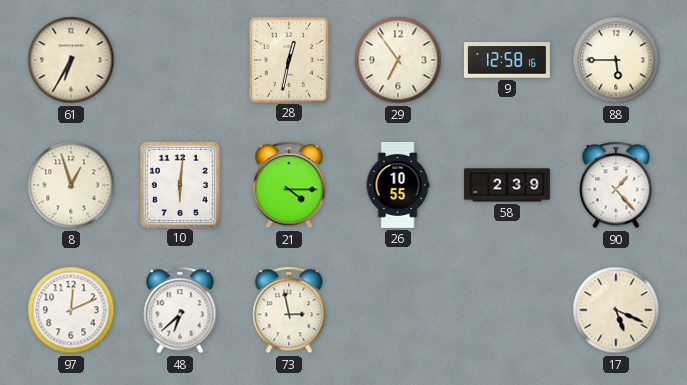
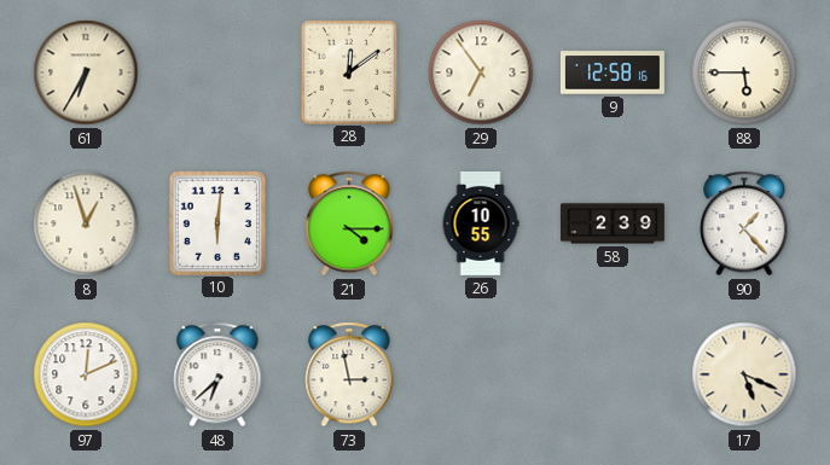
28: 12:32 -> 12:09 (348, 71)
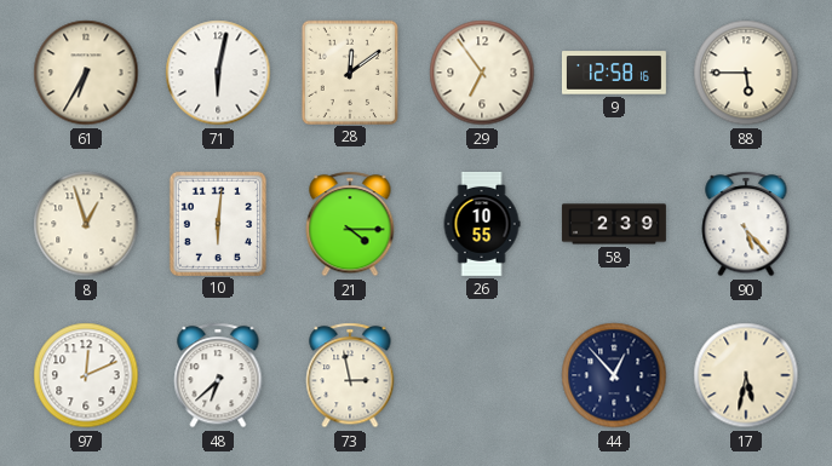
71: none -> 6:02 (218, 73)
90: 1:23 -> 5:23 (746, 224)
44: none -> 12:53 (614, 375)
17: 5:19 -> 5:32 (746, 375)
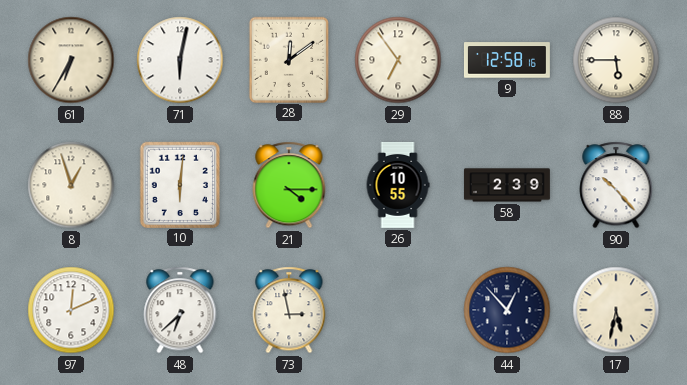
90: 5:23 -> 10:23 (616, 185)
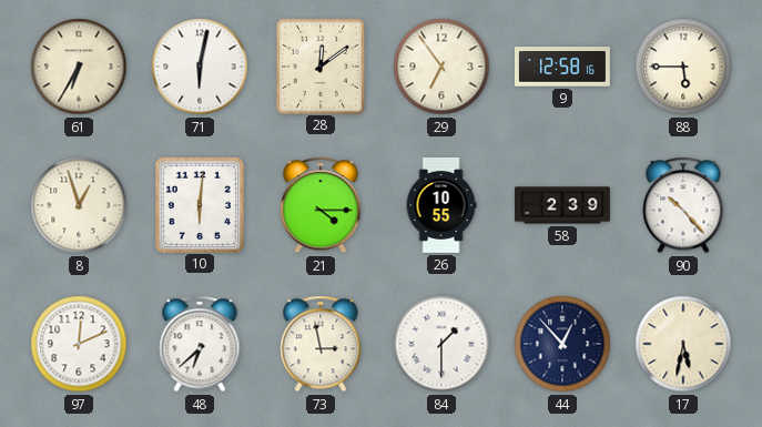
84: none -> 1:30 (441, 344)
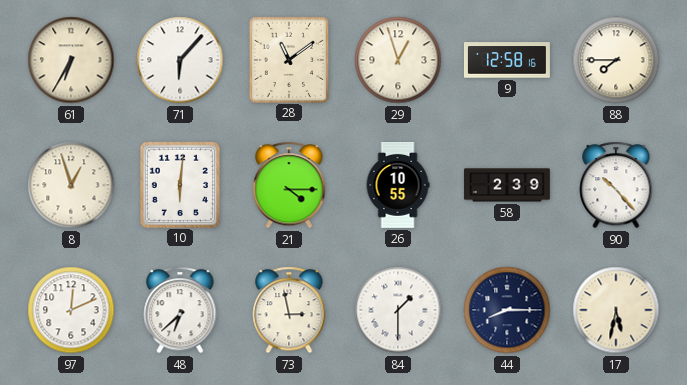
71: 6:02 -> 6:07 (180, 60)
28: 12:09 -> 11:09 (288, 59)
29: 6:54 -> 12:57 (398, 60)
88: 5:45 -> 7:45 (616, 60)
44: 12:53 -> 8:15 (507, 310)
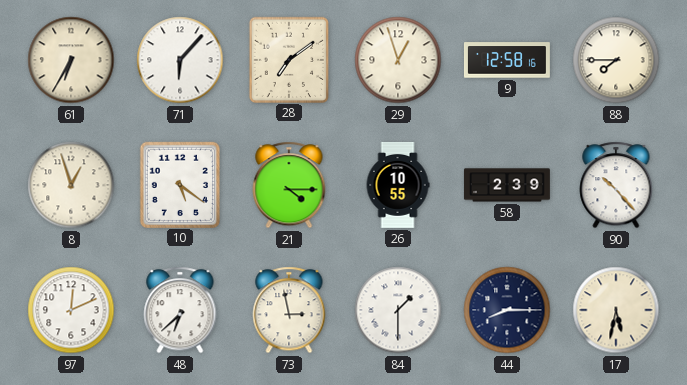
28: 11:09 -> 7:09 (288, 59)
10: 6:01 -> 5:21 (179, 184)
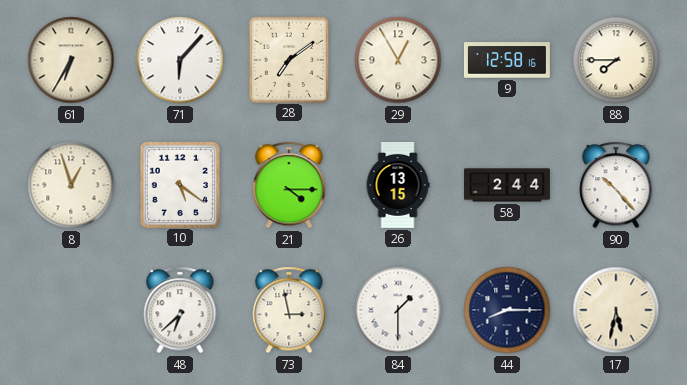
29: 12:57 -> 12:55 (398, 60)
26: 10:55 -> 13:15 (398, 185)
58: 2:39 -> 2:44 (507, 185)
97: 12:11 -> none (71, 310)
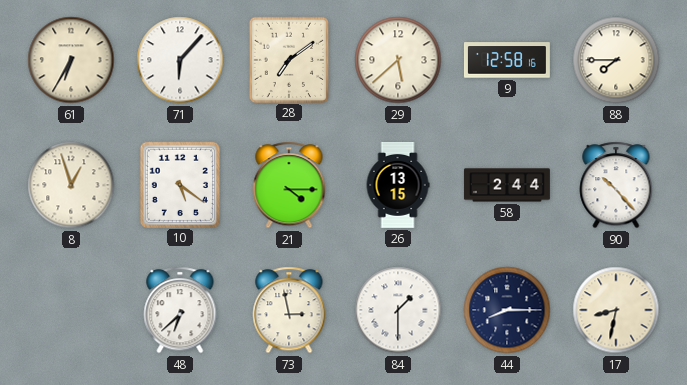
29: 12:55 -> 5:38 (398, 60)
17: 5:32 -> 8:32 (616, 310)
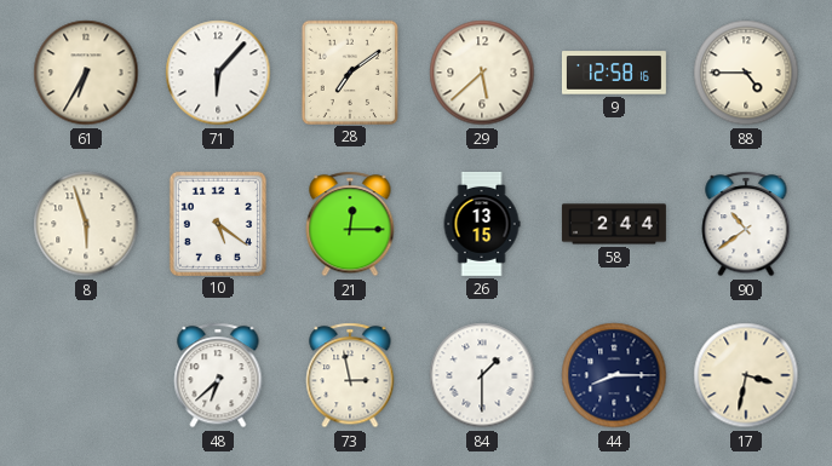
88: 7:45 -> 4:45 (746, 73)
8: 12:57 -> 5:57 (86, 224)
21: 4:15 -> 12:15 (350, 224)
90: 10:23 -> 10:39 (746, 224)
17: 8:32 -> 3:32 (746, 375)
